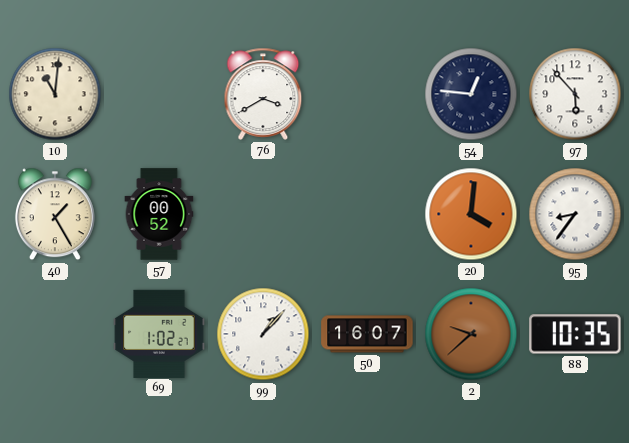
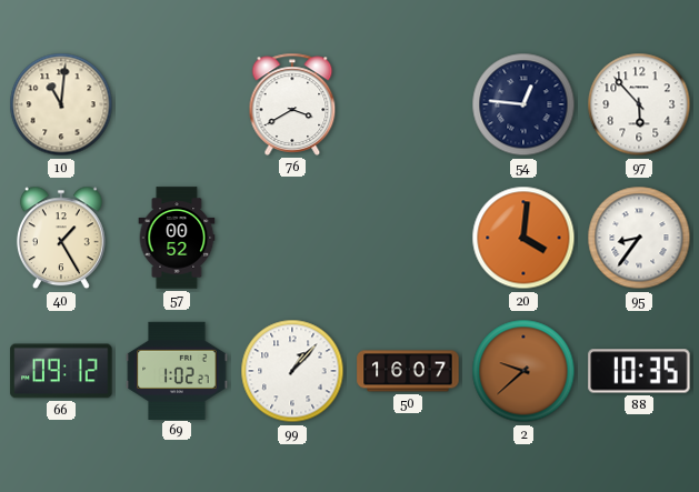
66: none -> 09:12 (61, 371)
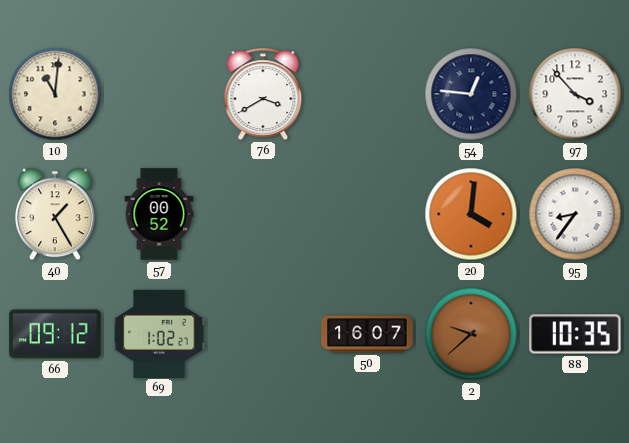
97: 5:53 -> 3:53 (575, 94)
99: 1:07 -> none (292, 371)
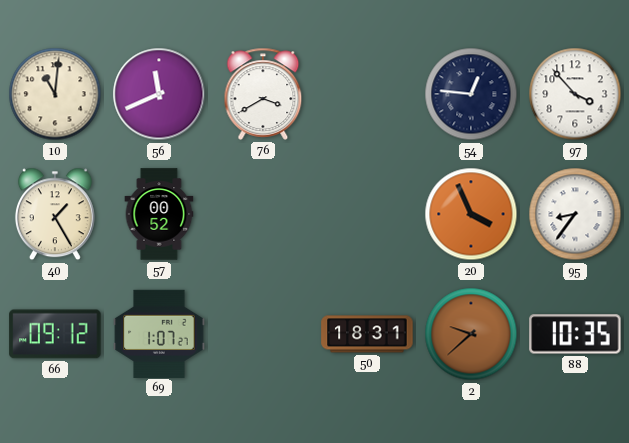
56: none -> 11:41 (159, 94)
20: 4:01 -> 3:56 (471, 214)
69: 1:02 -> 1:07 (159, 333)
50: 16:07 -> 18:31 (367, 334)
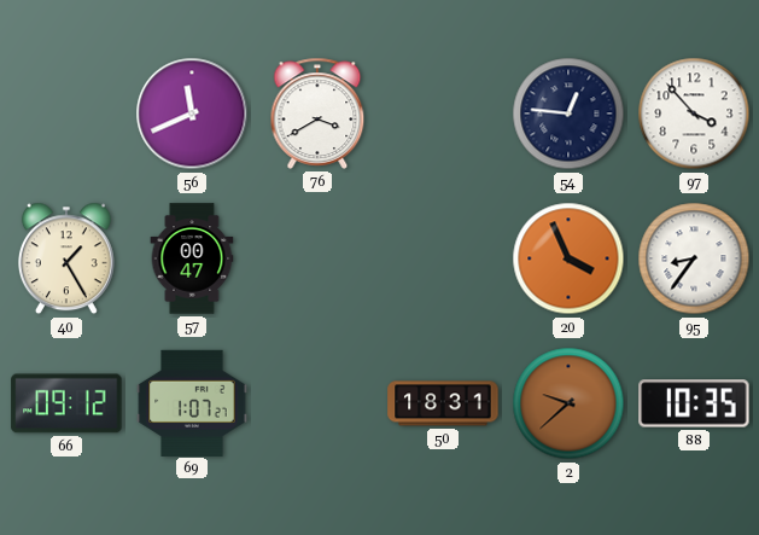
10: 11:01 -> none (55, 94)
57: 00:52 -> 00:47 (192, 258)
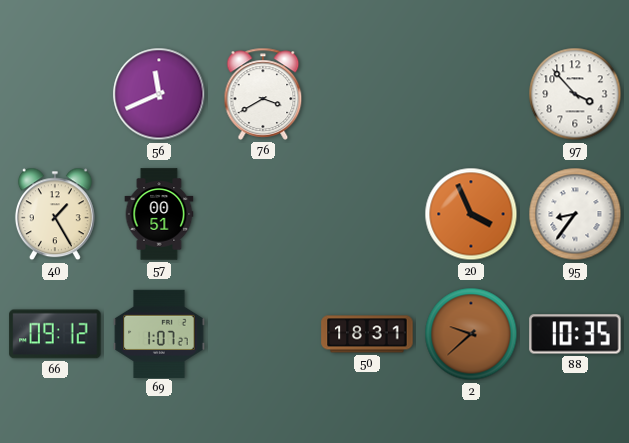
54: 12:46 -> none (568, 114)
57: 00:47 -> 00:51 (159, 214)
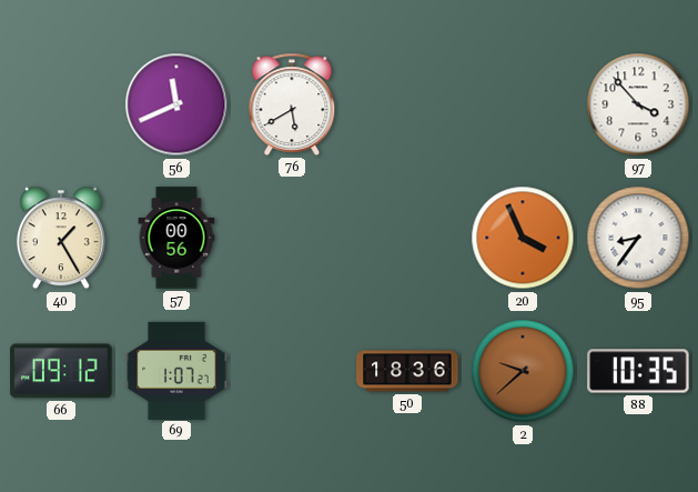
76: 3:40 -> 5:40 (292, 104)
57: 00:51 -> 00:56 (176, 238)
50: 18:31 -> 18:36 (407, 371)
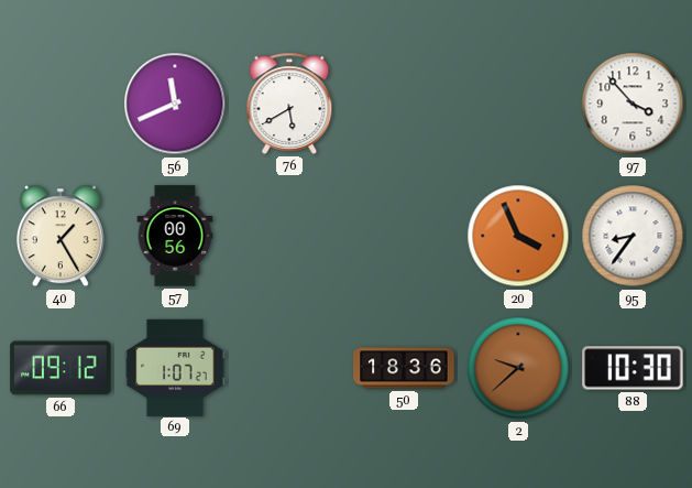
88: 10:35 -> 10:30 (633, 368)
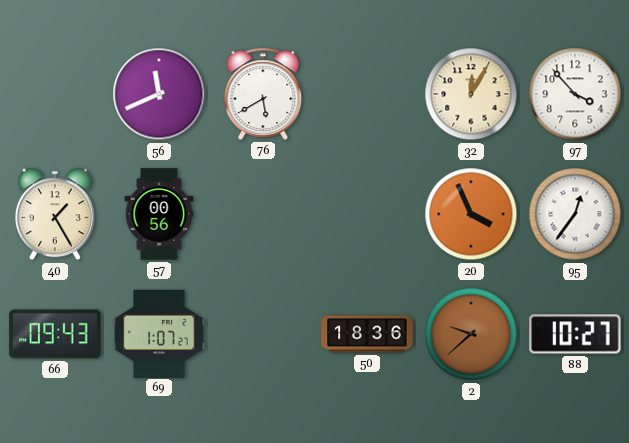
32: none -> 12:05 (471, 94)
95: 8:36 -> 12:36 (575, 214)
66: 09:12 -> 09:43 (55, 334)
88: 10:30 -> 10:27 (575, 334)
